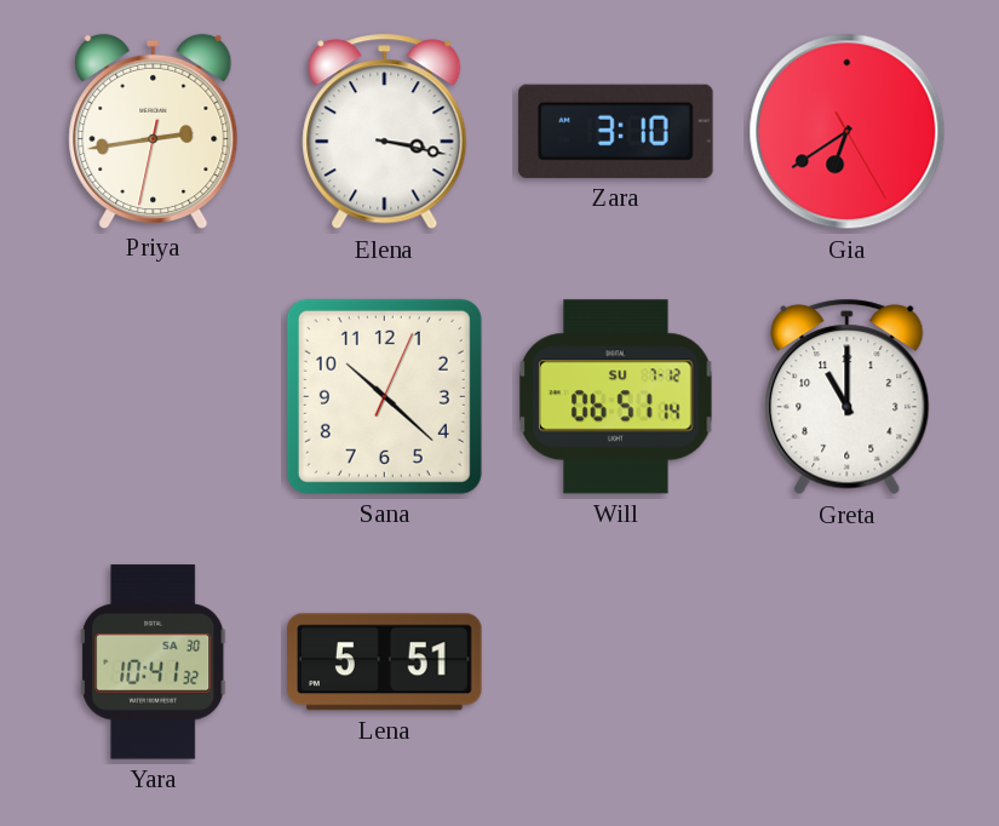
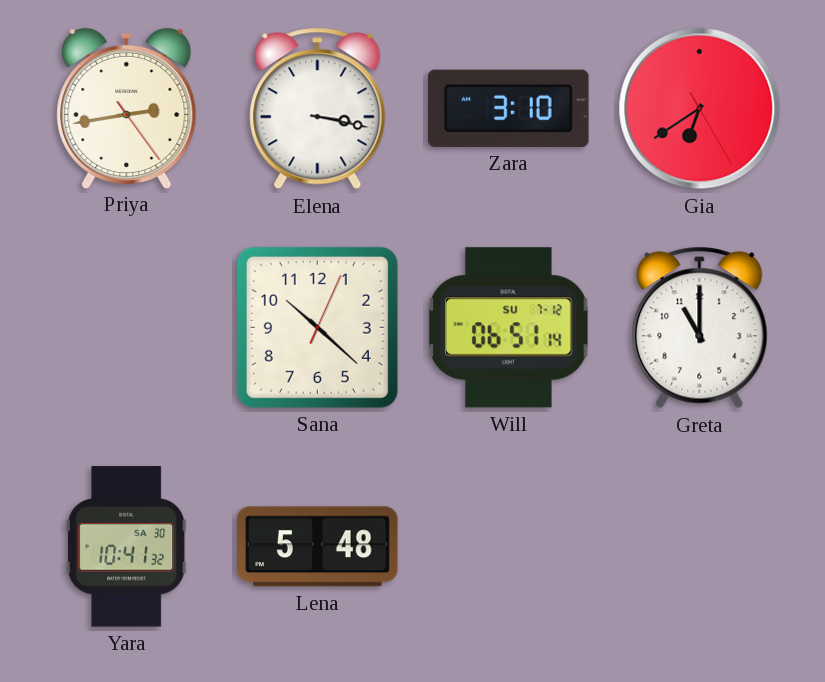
Priya: 2:43:32 -> 2:43:24 (127, 108)
Lena: 5:51 -> 5:48 (318, 547)
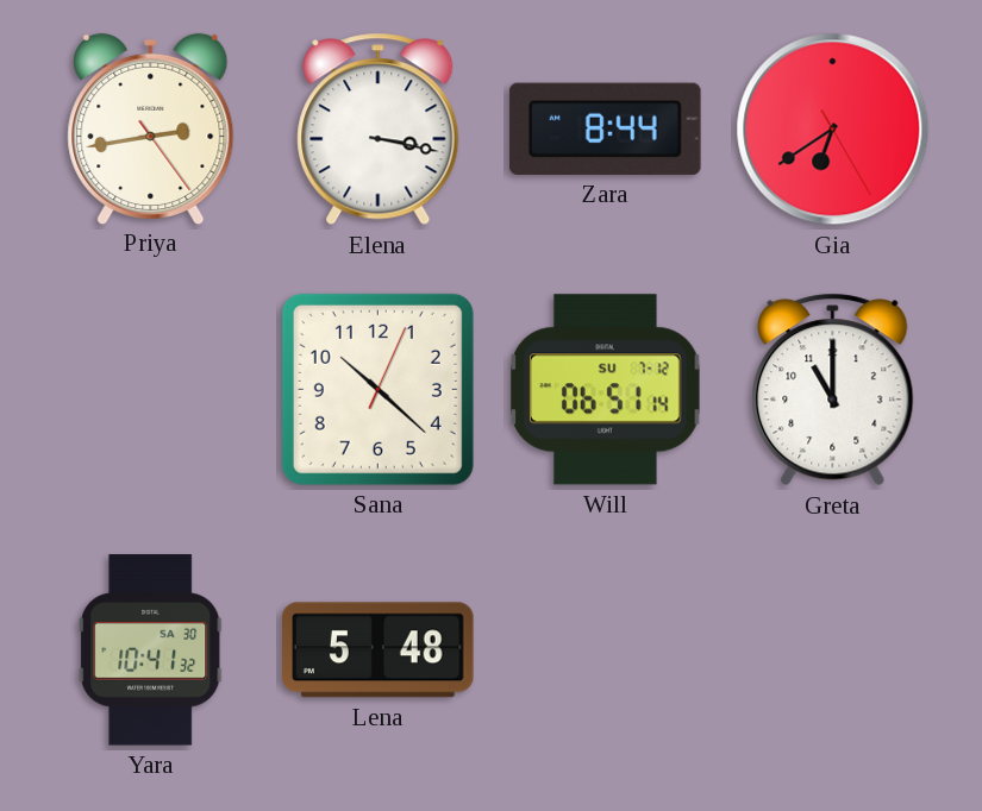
Zara: 3:10 -> 8:44 (606, 128)
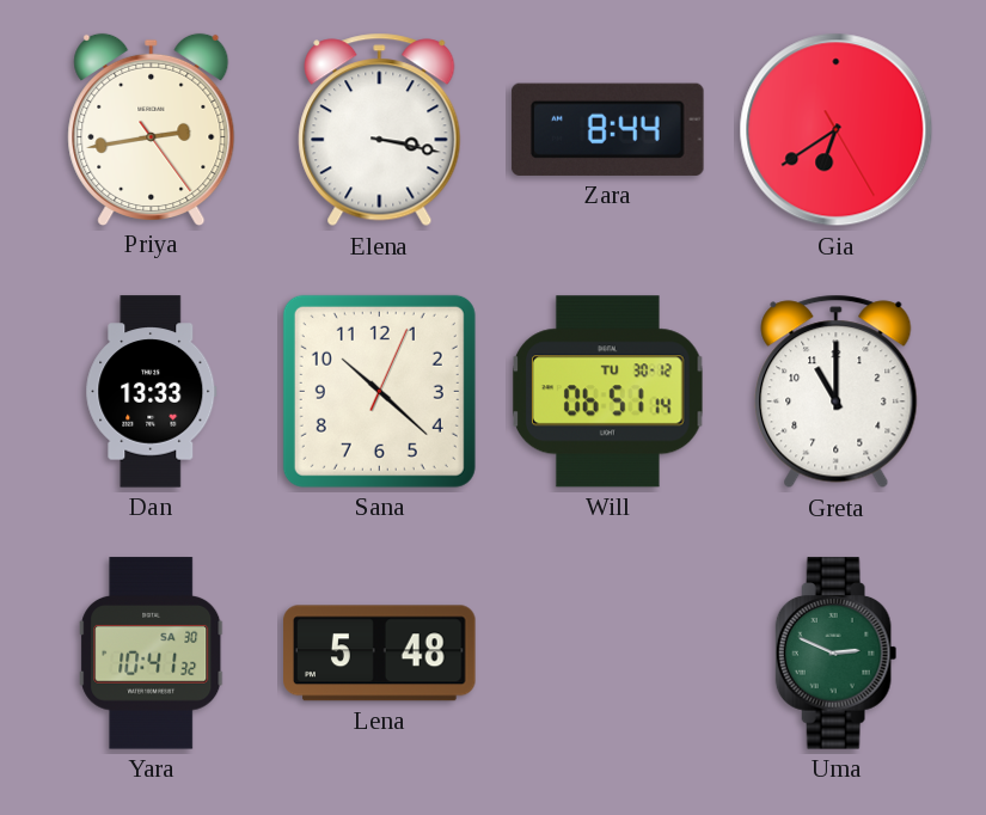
Dan: none -> 13:33 (152, 392)
Will date: SU 7-12 -> TU 30-12 (608, 392)
Uma: none -> 2:49 (837, 654)
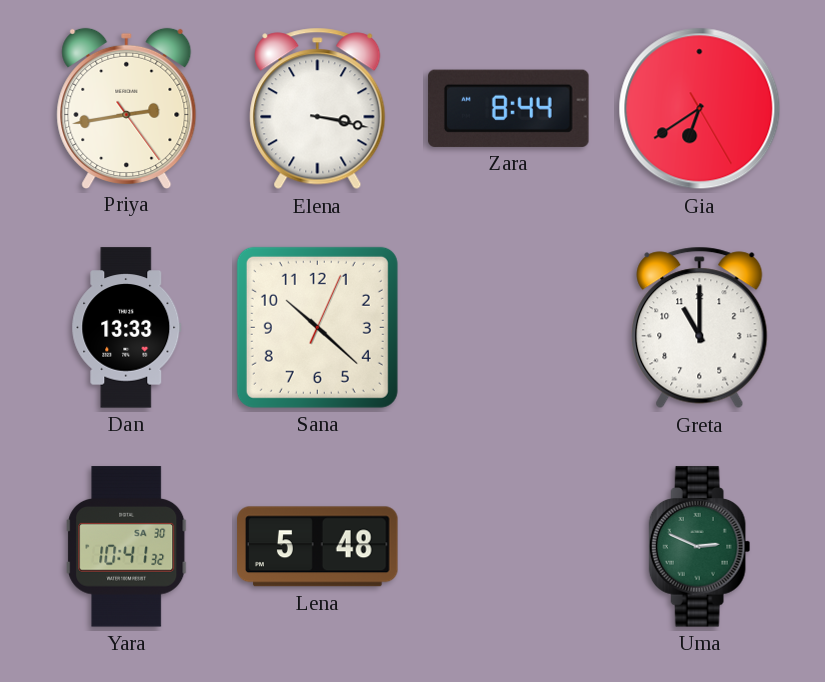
Will: 06:51 -> none (608, 392)
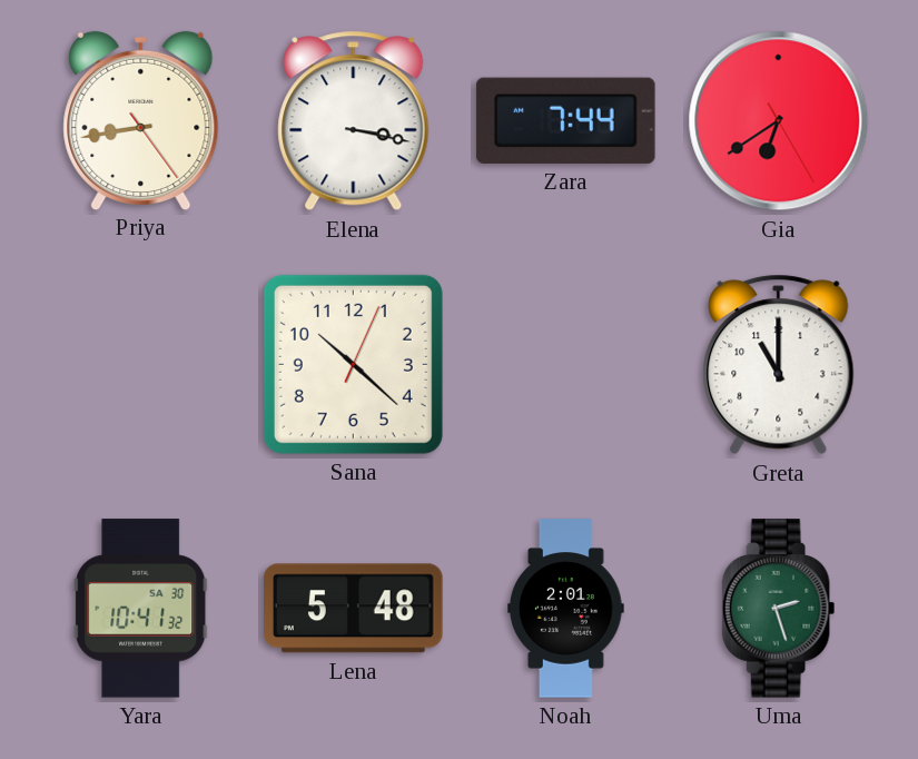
Priya: 2:43 -> 8:43 (141, 120)
Zara: 8:44 -> 7:44 (566, 120)
Dan: 13:33 -> none (127, 328)
Noah: none -> 2:01 (566, 609)
Uma: 2:49 -> 2:27 (779, 609)
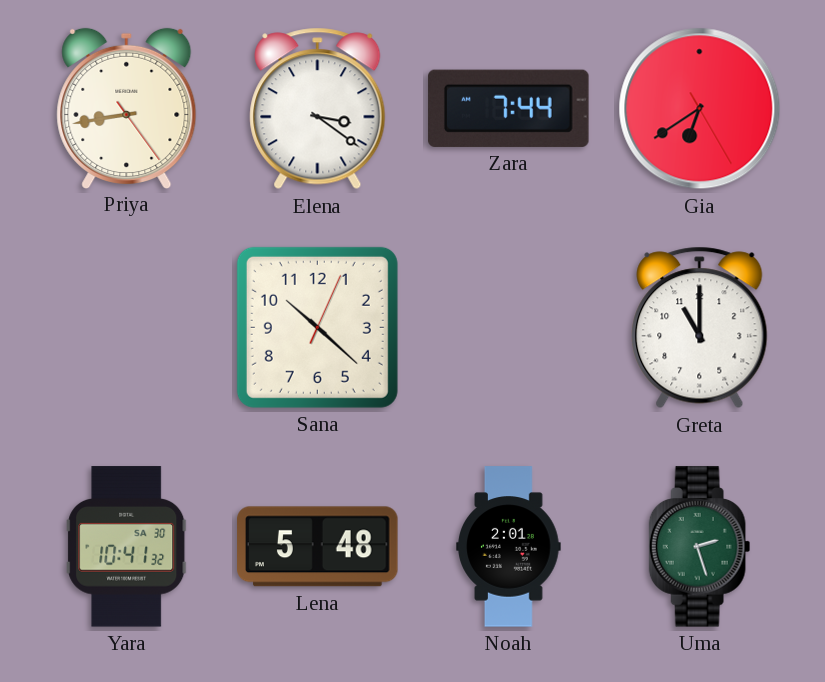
Elena: 3:17 -> 3:21 (318, 109)
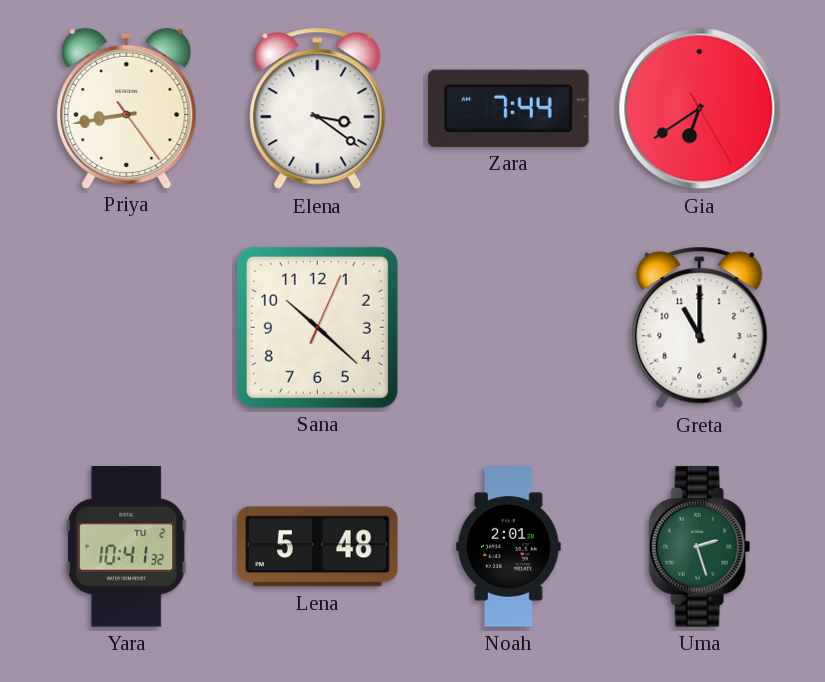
Yara date: SA 30 -> TU 2 (127, 547)
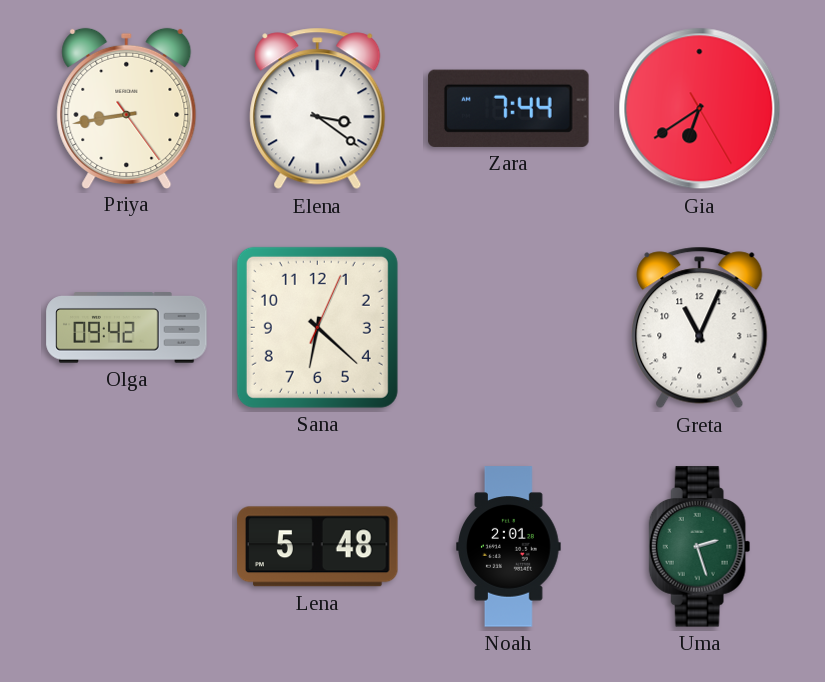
Olga: none -> 09:42 (127, 328)
Sana: 10:22 -> 6:22 (317, 327)
Greta: 11:00 -> 11:04 (700, 328)
Yara: 10:41 -> none (127, 547)
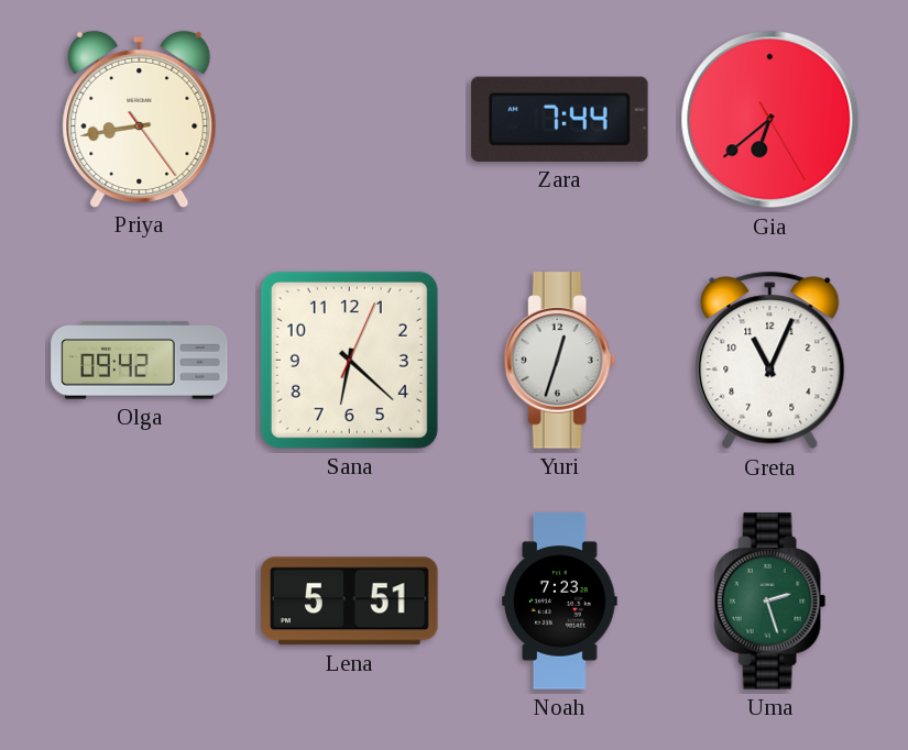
Elena: 3:21 -> none (318, 109)
Gia: 6:39 -> 6:38 (770, 120)
Yuri: none -> 12:33 (560, 361)
Lena: 5:48 -> 5:51 (350, 602)
Noah: 2:01 -> 7:23 (560, 602)
